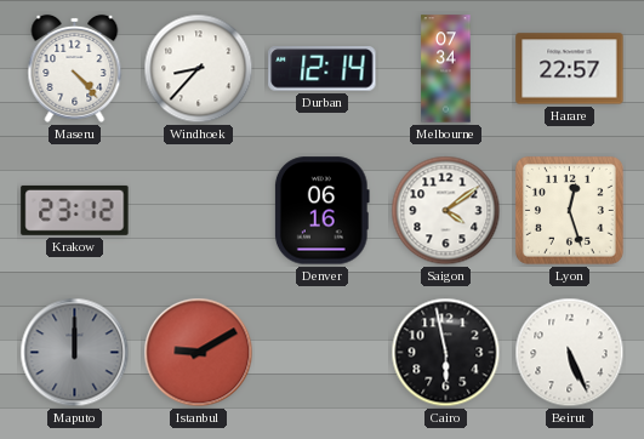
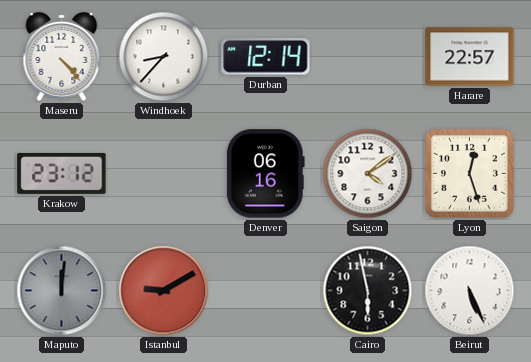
Melbourne: 07:34 -> none (446, 69)
Maputo: 12:00 -> 12:01 (62, 291)
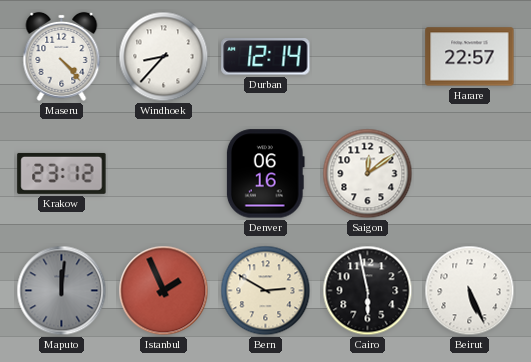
Saigon: 4:09 -> 12:09 (368, 174)
Lyon: 12:27 -> none (469, 173)
Istanbul: 9:10 -> 1:56 (164, 291)
Bern: none -> 2:50 (266, 291)
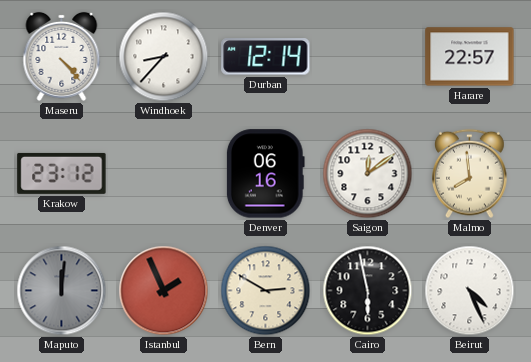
Malmo: none -> 7:59 (470, 174)
Beirut: 5:26 -> 4:26 (470, 291)
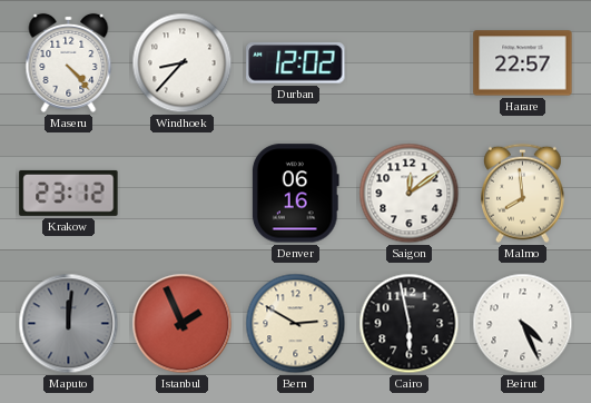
Durban: 12:14 -> 12:02 (296, 63)
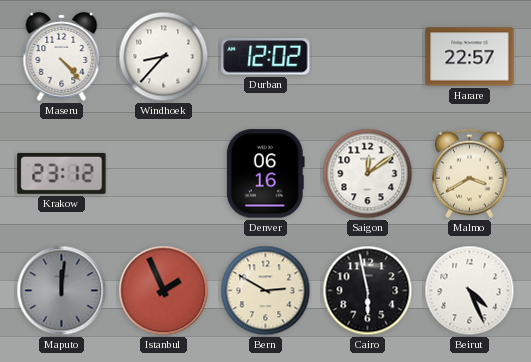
Malmo: 7:59 -> 3:40 (470, 174)
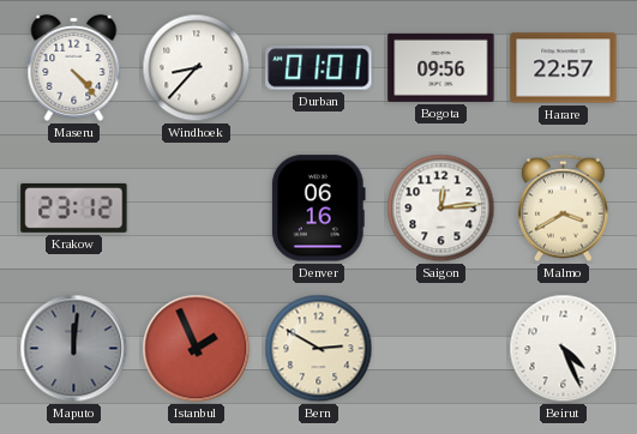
Durban: 12:02 -> 01:01 (319, 68)
Bogota: none -> 09:56 (441, 67)
Saigon: 12:09 -> 12:14 (441, 209)
Cairo: 5:58 -> none (368, 291)
